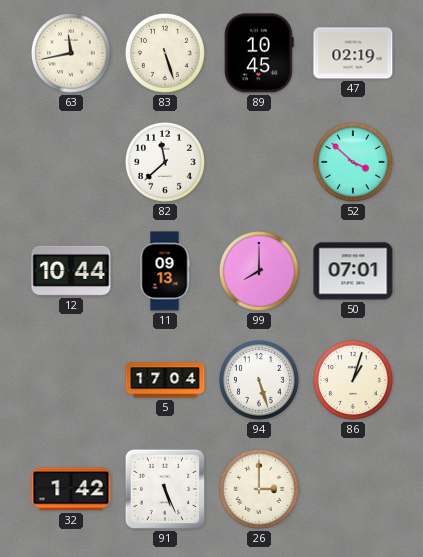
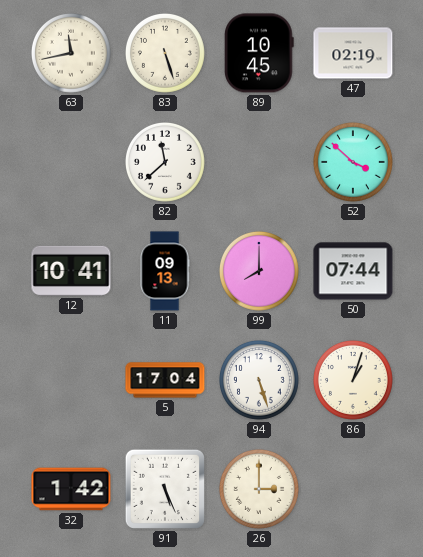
12: 10:44 -> 10:41 (71, 271)
50: 07:01 -> 07:44 (353, 271)
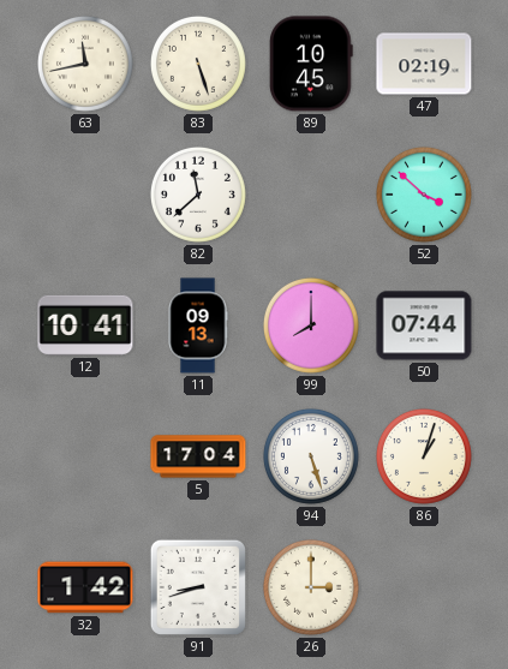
91: 5:26 -> 8:42 (198, 587)
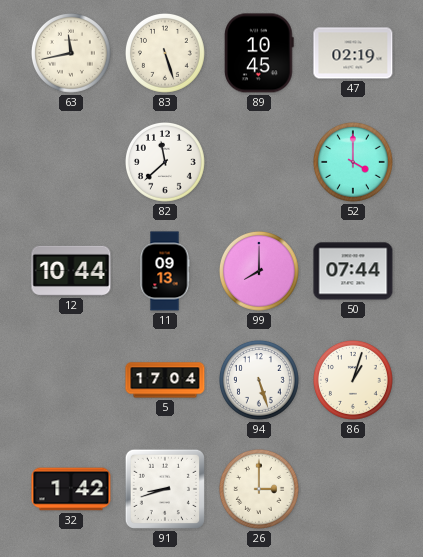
52: 3:52 -> 4:00 (353, 162)
12: 10:41 -> 10:44 (71, 271)
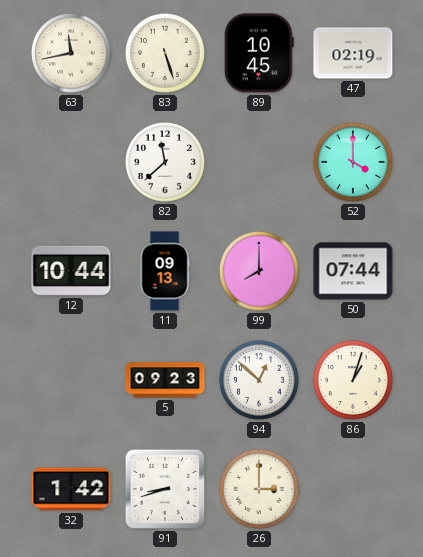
5: 17:04 -> 09:23 (165, 380)
94: 5:27 -> 12:52 (259, 380)
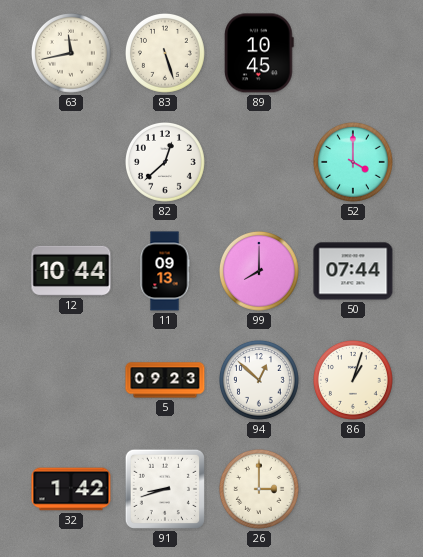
47: 02:19 -> none (353, 53)
82: 11:38 -> 12:38 (165, 162)
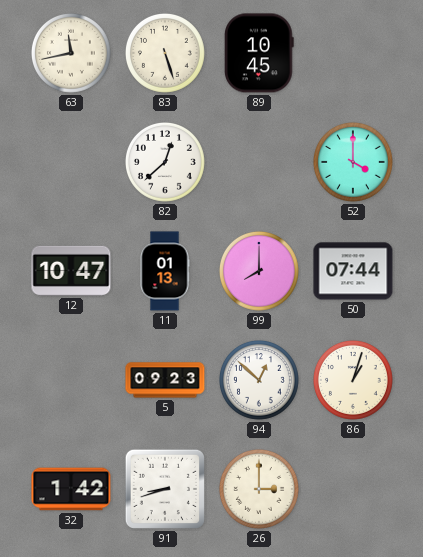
12: 10:44 -> 10:47 (71, 271)
11: 09:13 -> 01:13 (165, 271)
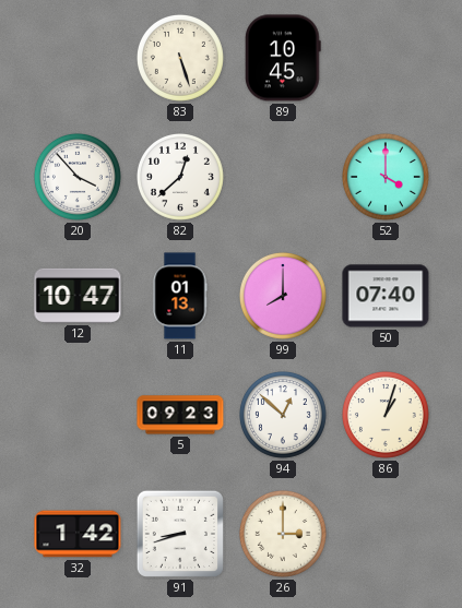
63: 11:43 -> none (71, 53)
20: none -> 3:53 (78, 177)
50: 07:44 -> 07:40 (386, 296)
